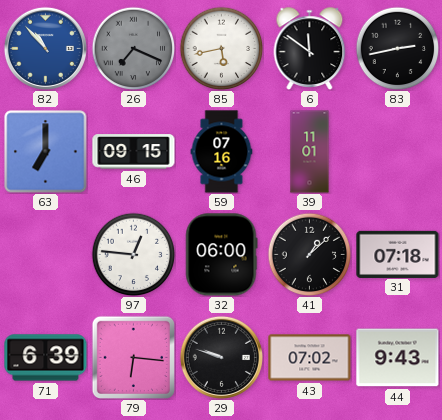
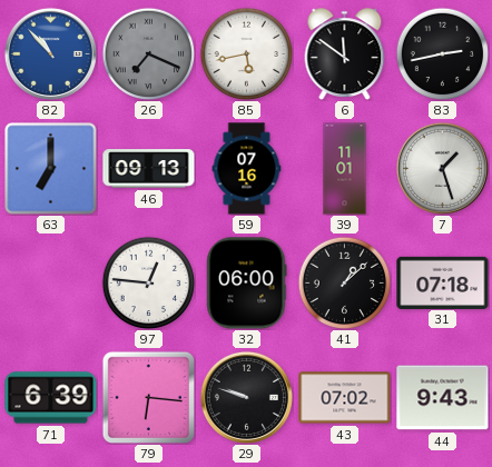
46: 09:15 -> 09:13 (149, 169)
7: none -> 1:27 (442, 168)
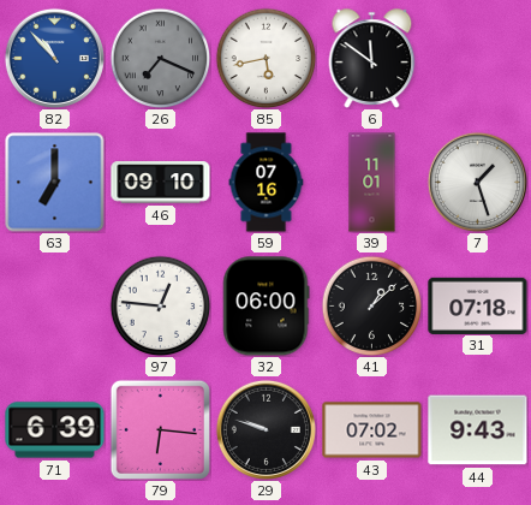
83: 2:43 -> none (442, 53)
46: 09:13 -> 09:10 (161, 183)
